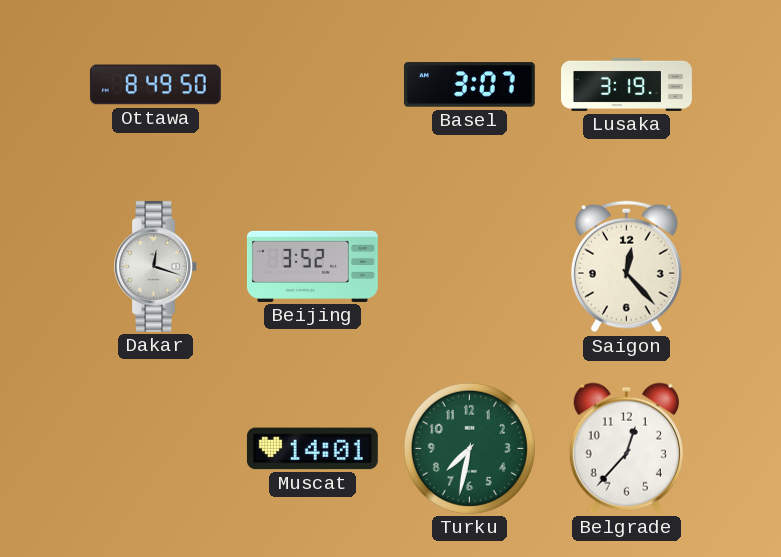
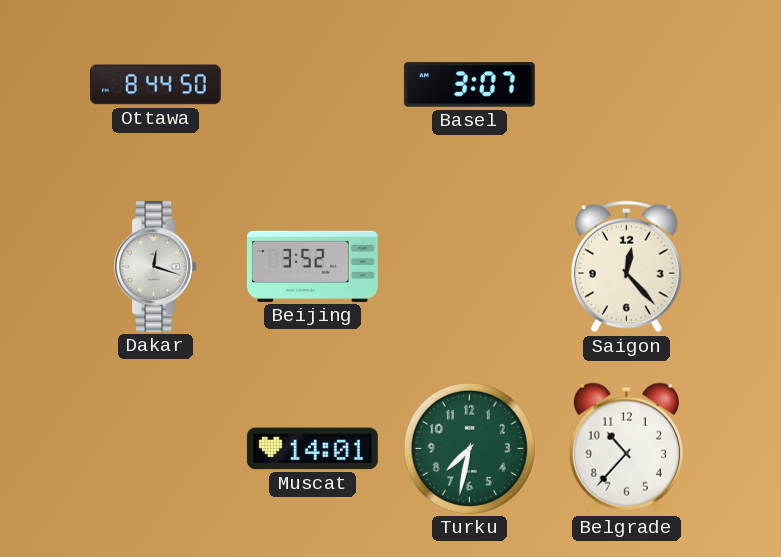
Ottawa: 8:49 -> 8:44 (155, 85)
Lusaka: 3:19 -> none (627, 84)
Belgrade: 12:37 -> 10:37 (626, 448)
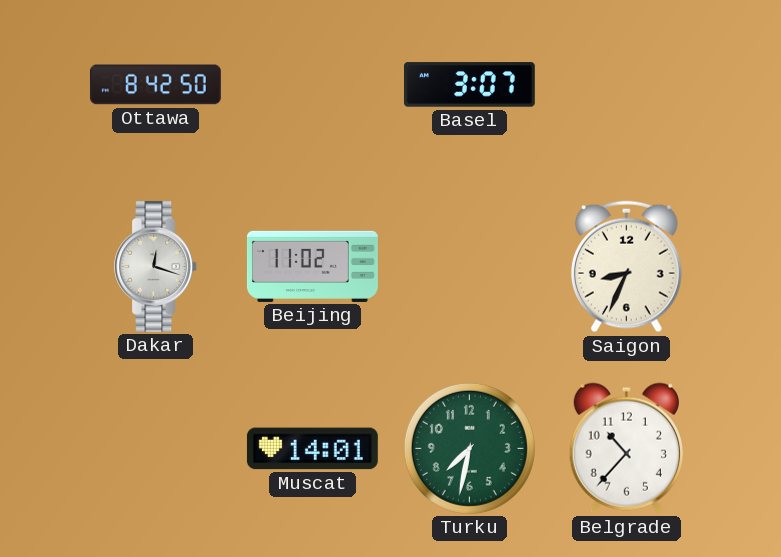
Ottawa: 8:44 -> 8:42 (155, 85)
Beijing: 3:52 -> 11:02 (312, 266)
Saigon: 12:23 -> 8:34 (626, 267)
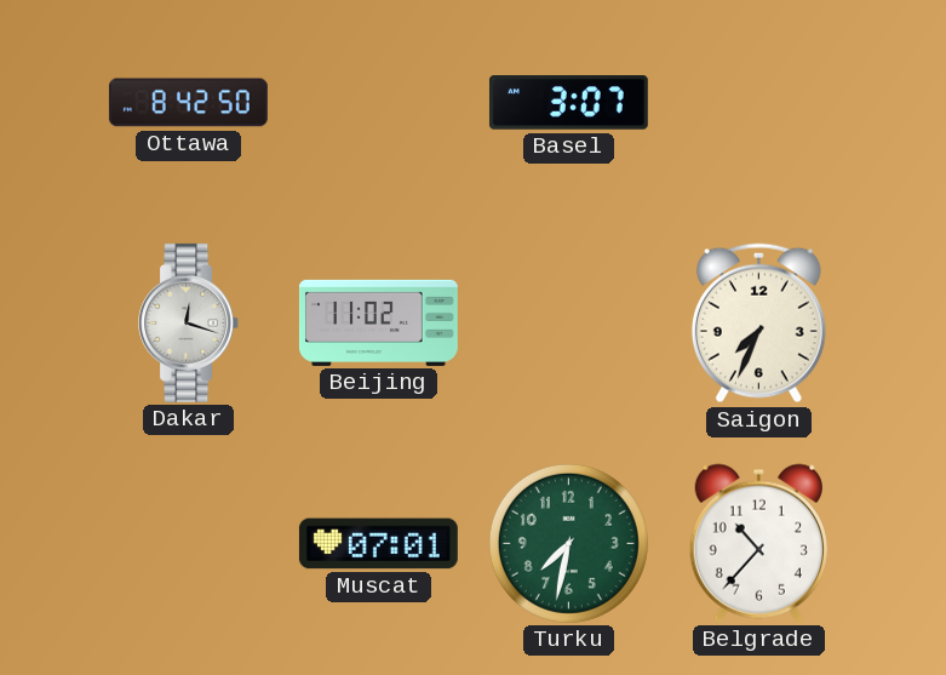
Saigon: 8:34 -> 7:34 (758, 324)
Muscat: 14:01 -> 07:01 (378, 544)
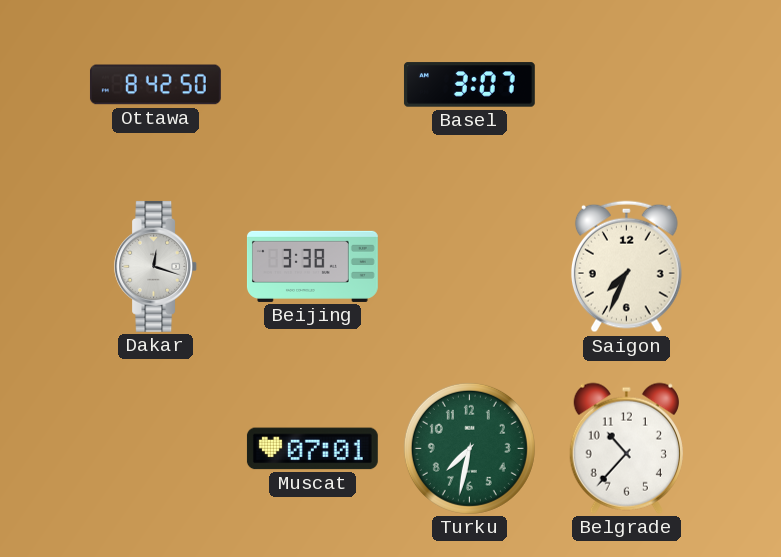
Beijing: 11:02 -> 3:38 (312, 266)
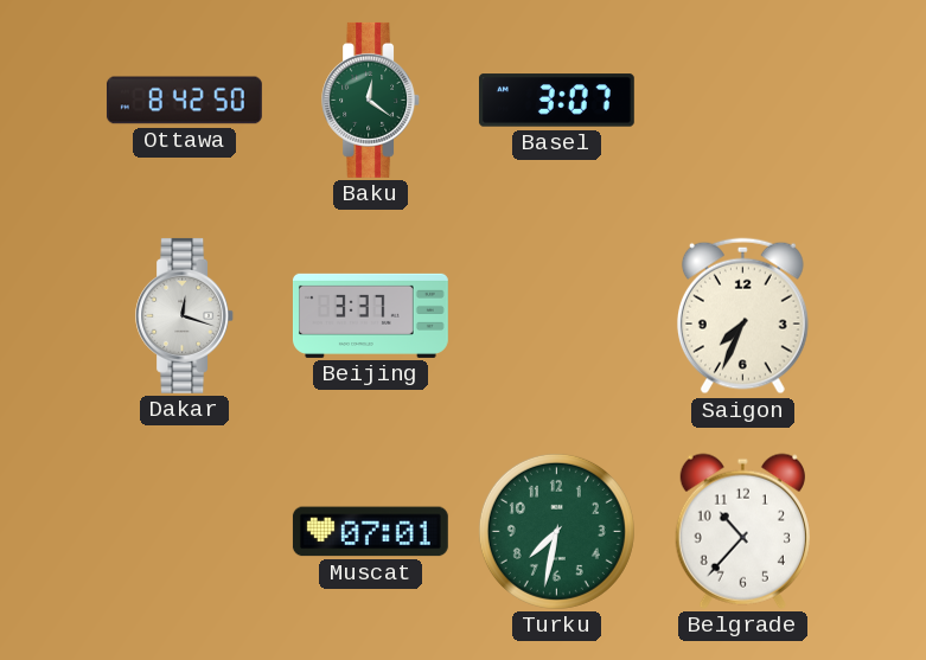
Baku: none -> 12:21 (371, 100)
Beijing: 3:38 -> 3:37 (370, 315)
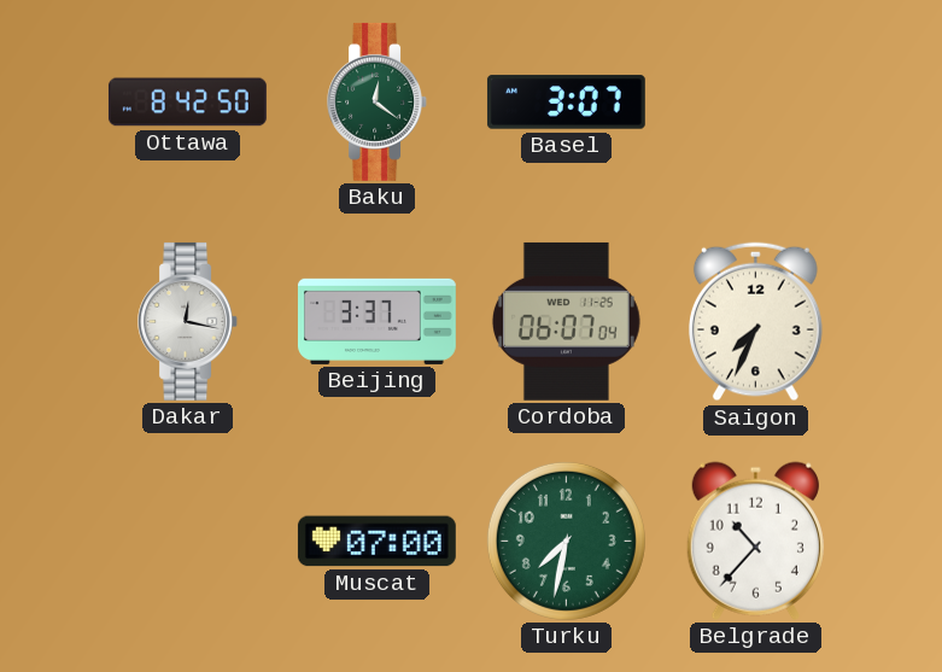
Dakar: 12:18 -> 12:17 (188, 321)
Cordoba: none -> 06:07 (566, 321)
Muscat: 07:01 -> 07:00 (376, 542)
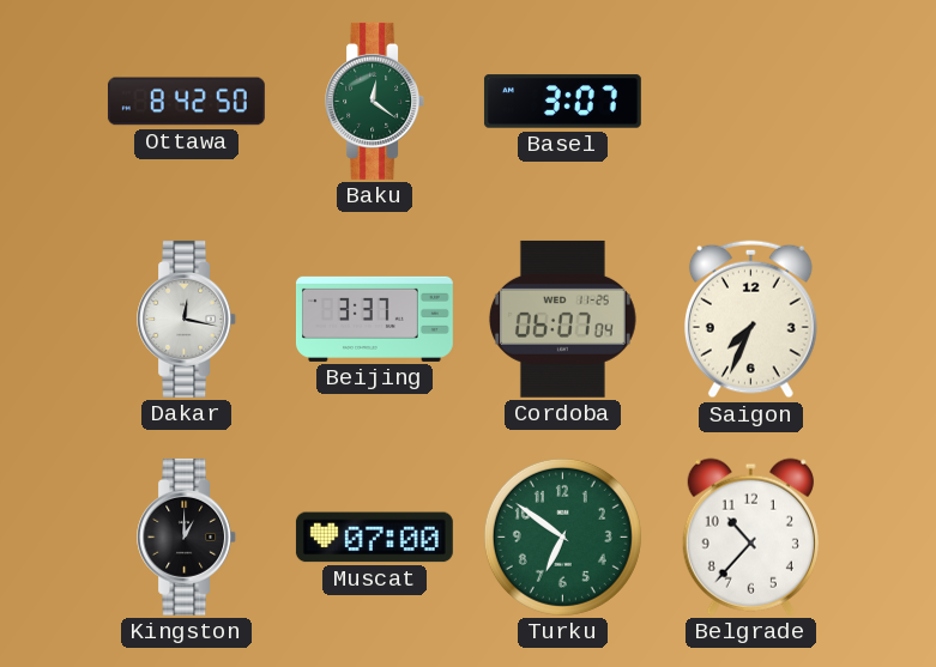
Kingston: none -> 1:00 (187, 536)
Turku: 7:32 -> 6:51 (562, 536)
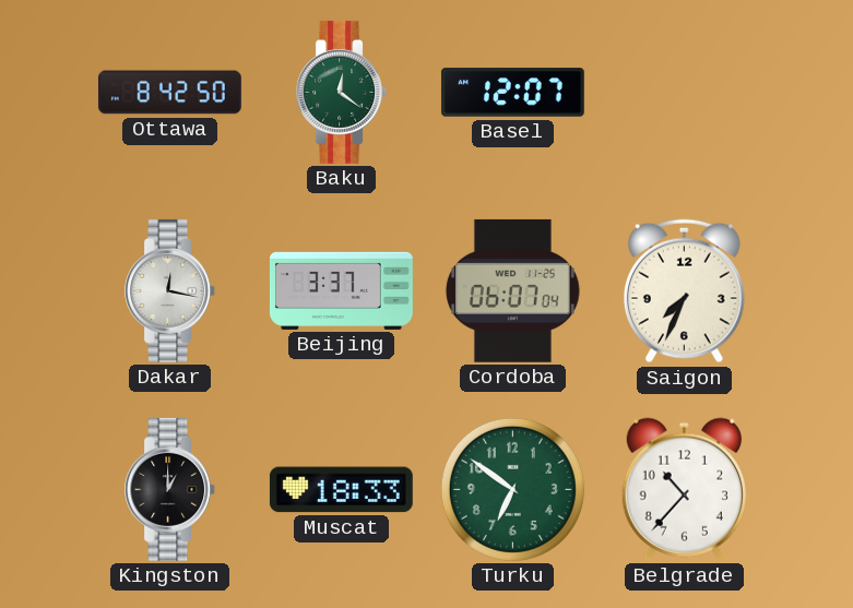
Basel: 3:07 -> 12:07 (512, 93)
Muscat: 07:00 -> 18:33 (341, 490)
